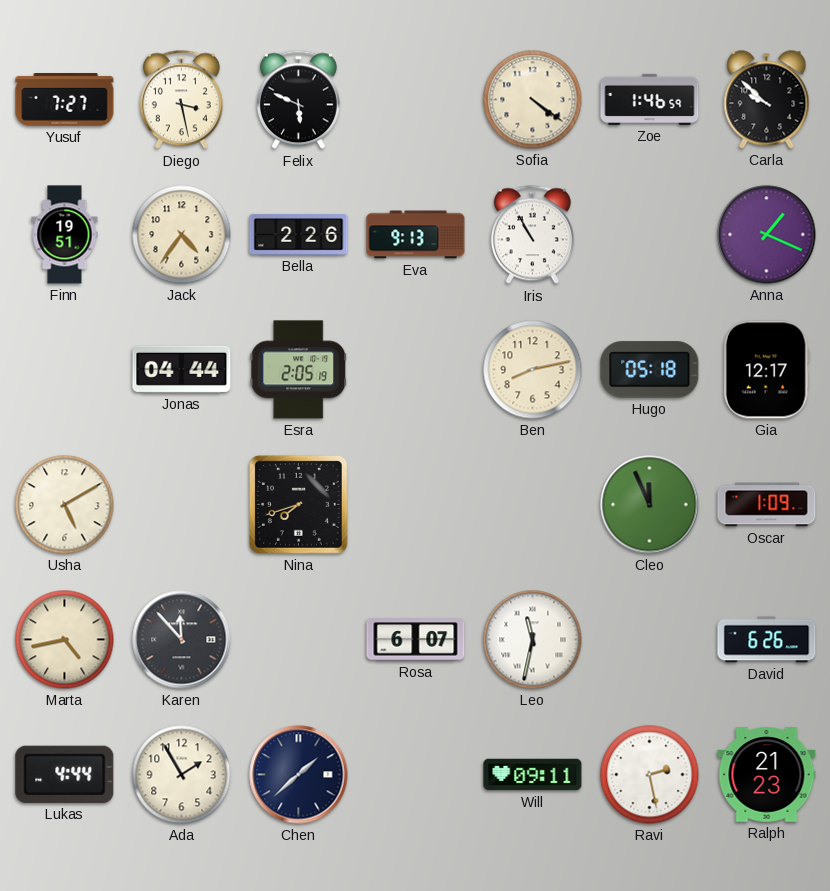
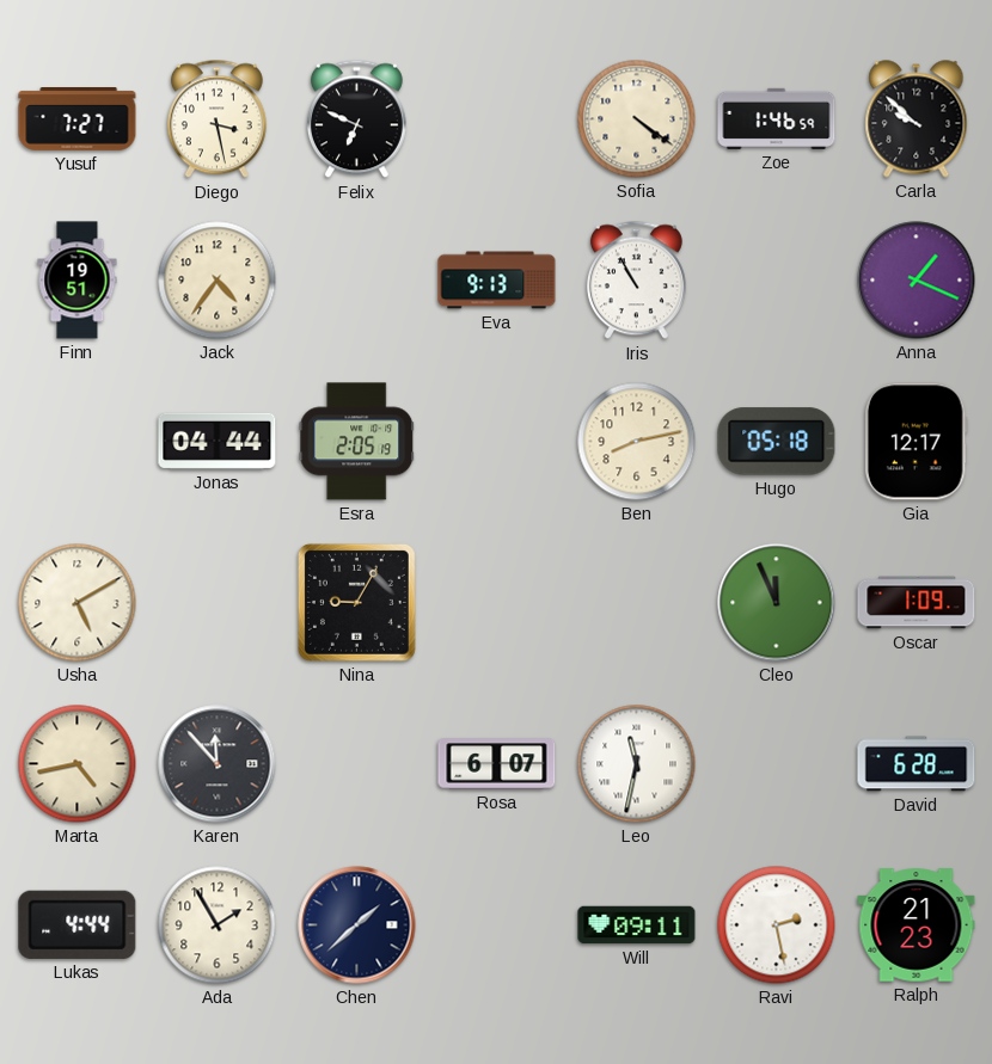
Felix: 5:49 -> 6:49 (356, 119)
Bella: 2:26 -> none (299, 234)
Nina: 7:42 -> 9:05 (356, 602)
David: 6:26 -> 6:28 (917, 764)
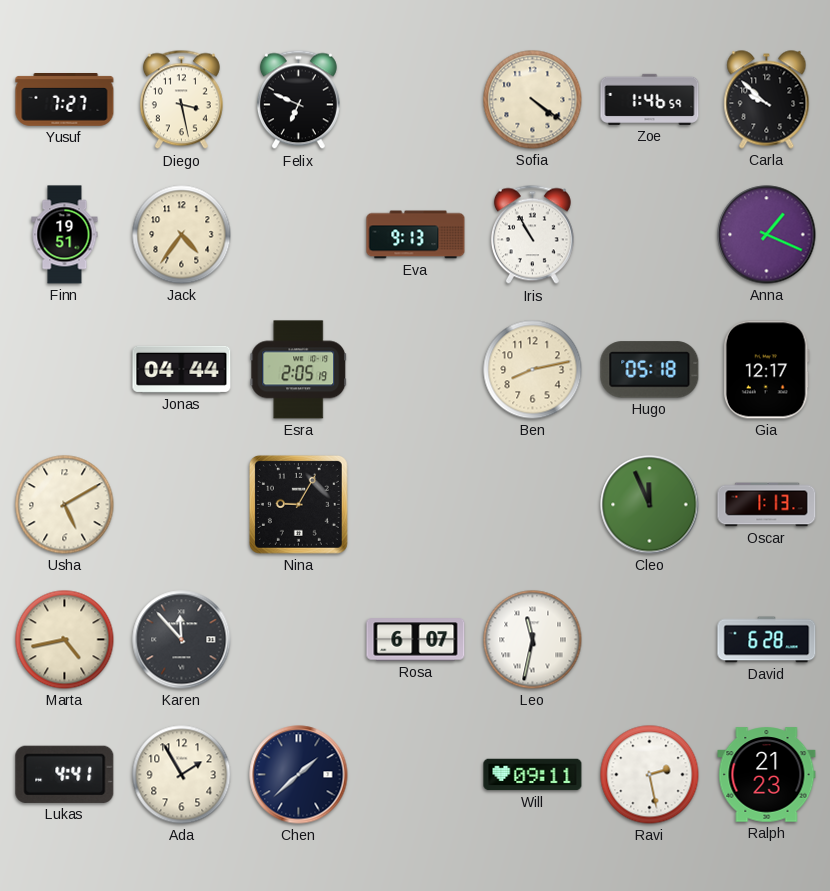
Oscar: 1:09 -> 1:13 (767, 505)
Lukas: 4:44 -> 4:41 (65, 774)
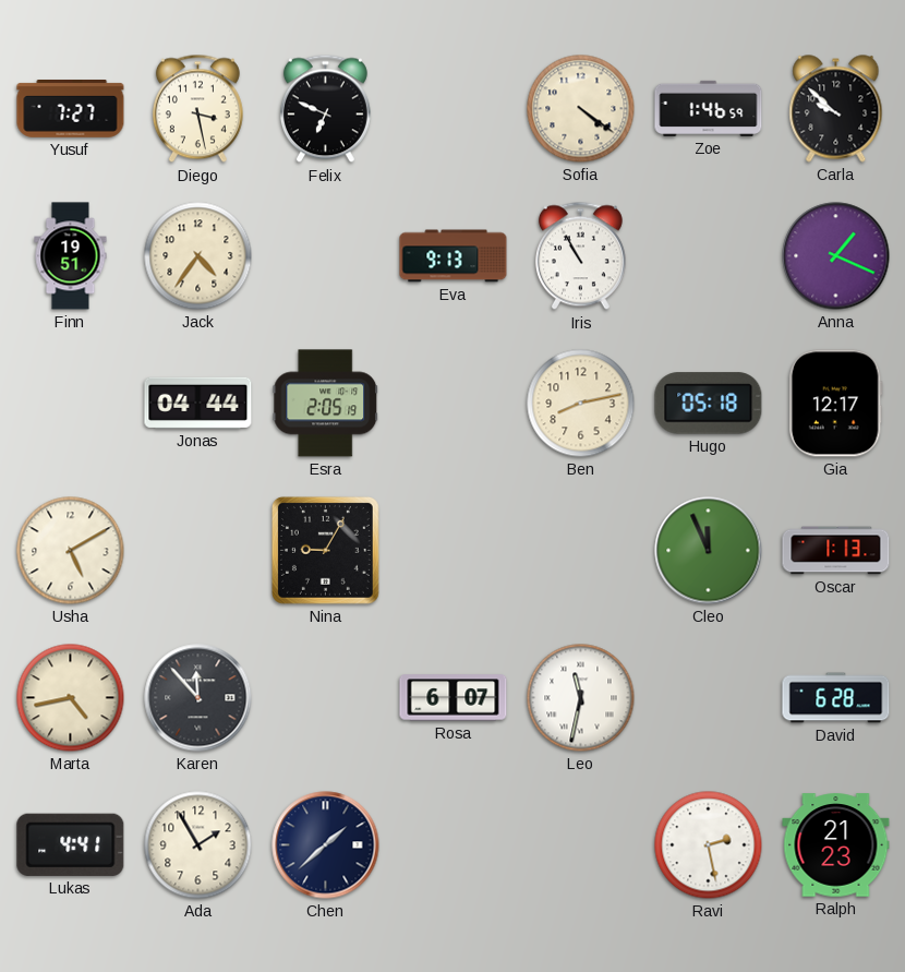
Will: 09:11 -> none (533, 775)
